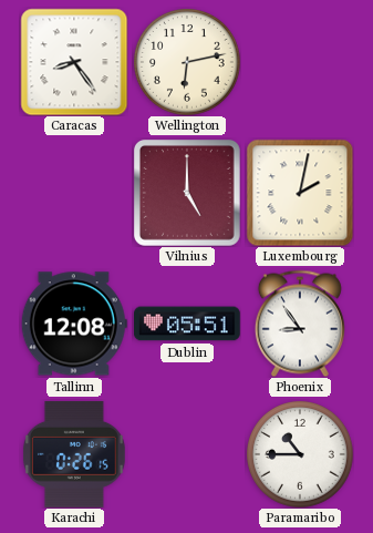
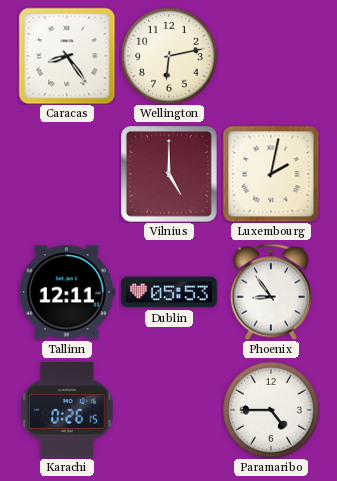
Tallinn: 12:08 -> 12:11 (67, 292)
Dublin: 05:51 -> 05:53 (170, 292)
Paramaribo: 10:45 -> 4:45 (271, 410)
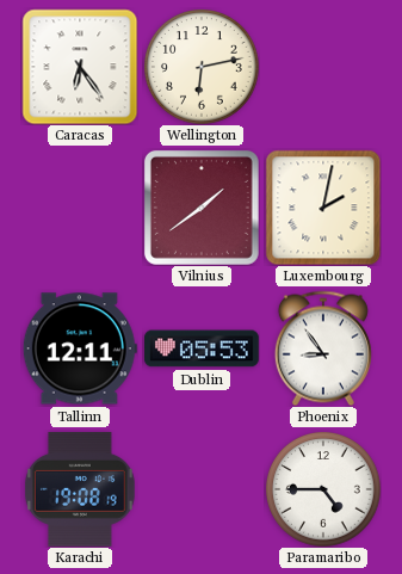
Caracas: 8:24 -> 6:24 (80, 67)
Vilnius: 5:00 -> 1:39 (202, 208)
Karachi: 0:26 -> 19:08 (80, 489)
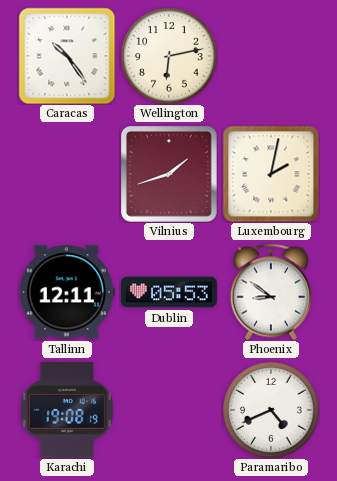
Caracas: 6:24 -> 10:24 (67, 56)
Vilnius: 1:39 -> 1:42 (169, 174)
Phoenix: 8:54 -> 8:51 (271, 292)
Paramaribo: 4:45 -> 4:41 (271, 410)
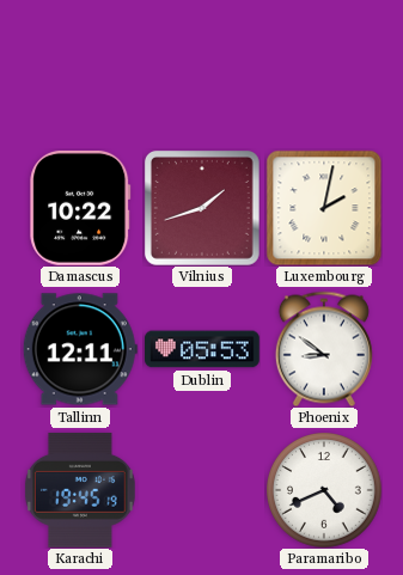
Caracas: 10:24 -> none (67, 56)
Wellington: 6:13 -> none (169, 56)
Damascus: none -> 10:22 (80, 208)
Karachi: 19:08 -> 19:45 (80, 490)
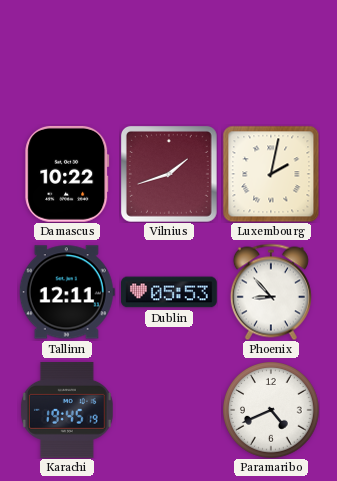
Phoenix: 8:51 -> 8:53 (271, 292)
